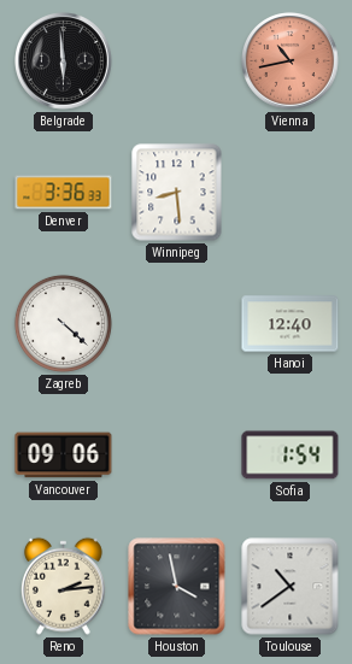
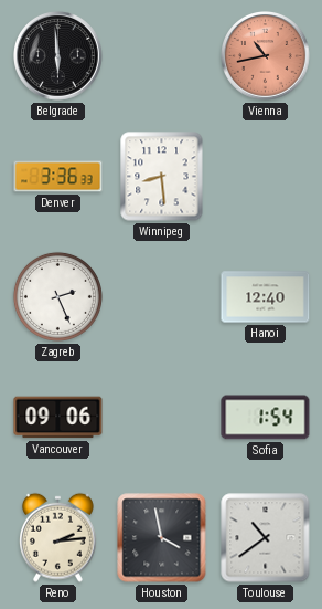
Zagreb: 4:22 -> 2:26 (57, 296)
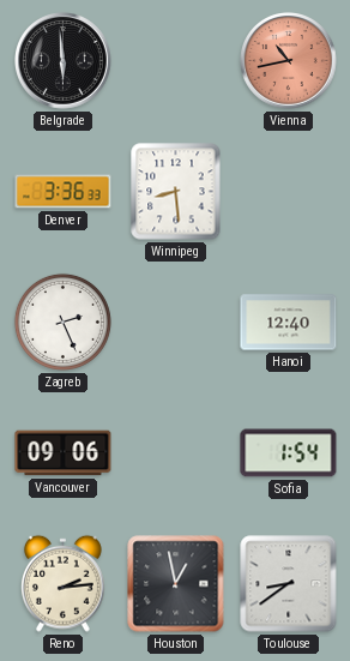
Houston: 3:58 -> 12:58 (176, 584)
Toulouse: 10:39 -> 8:39 (289, 584)
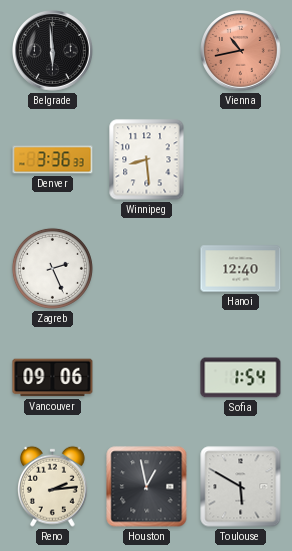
Toulouse: 8:39 -> 5:50 (241, 487)
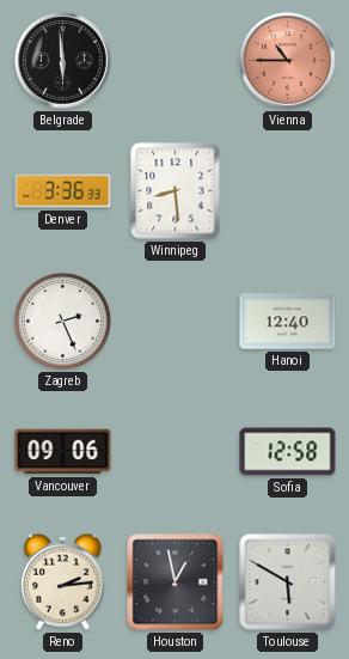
Vienna: 10:43 -> 10:45 (288, 61)
Sofia: 1:54 -> 12:58 (288, 452)
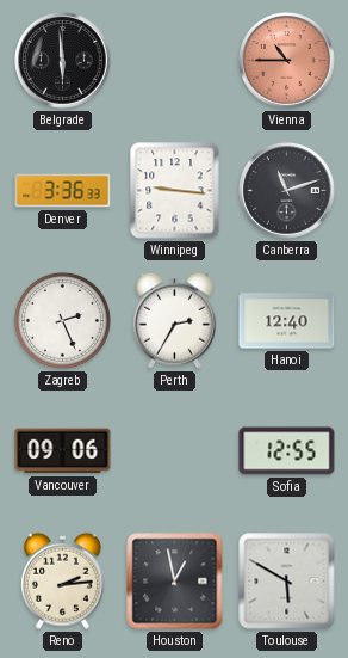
Winnipeg: 8:29 -> 9:16 (175, 191)
Canberra: none -> 11:12 (287, 191)
Perth: none -> 2:35 (174, 320)
Sofia: 12:58 -> 12:55 (287, 451)
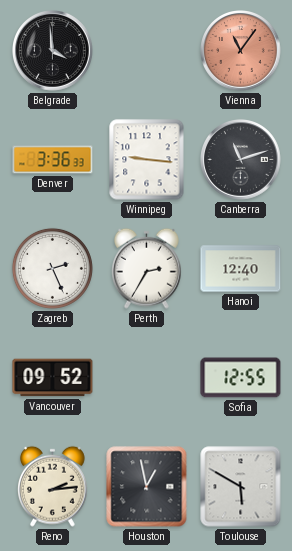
Belgrade: 5:59 -> 3:59 (53, 51)
Vienna: 10:45 -> 11:06 (241, 51)
Vancouver: 09:06 -> 09:52 (53, 378)
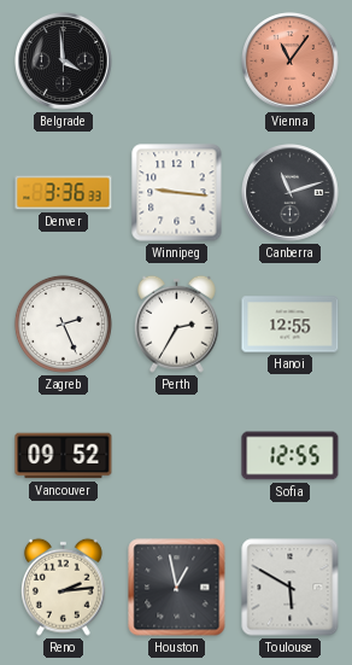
Hanoi: 12:40 -> 12:55 (291, 325)
